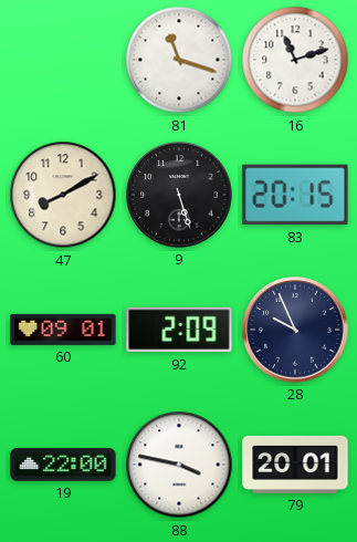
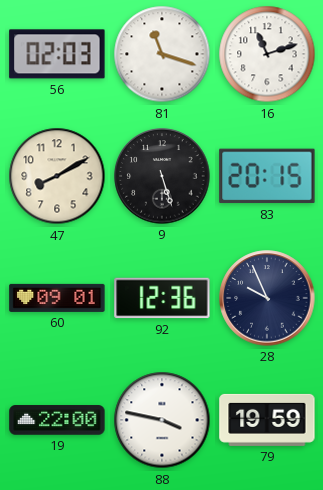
56: none -> 02:03 (57, 54)
92: 2:09 -> 12:36 (162, 298)
79: 20:01 -> 19:59 (267, 420)
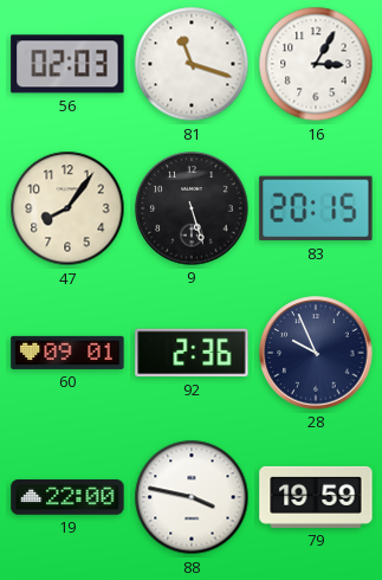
16: 11:12 -> 3:05 (316, 64)
47: 8:10 -> 8:06 (67, 208)
92: 12:36 -> 2:36 (192, 353)
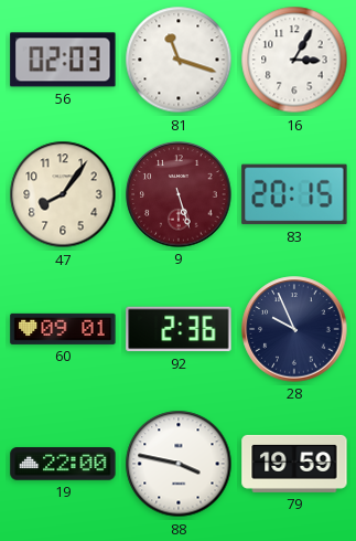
9 dial: black -> burgundy (179, 194)
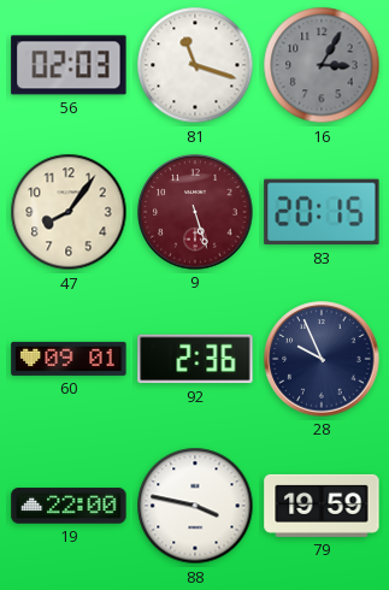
16 dial: white -> grey (322, 65)
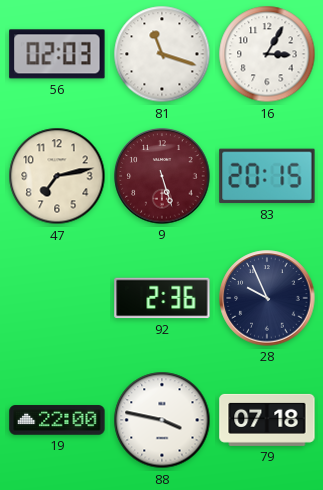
16 dial: grey -> white (267, 54)
47: 8:06 -> 7:13 (57, 176)
60: 09:01 -> none (69, 359)
79: 19:59 -> 07:18 (267, 420)
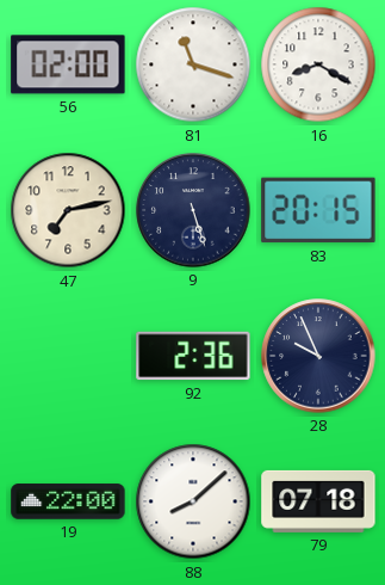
56: 02:03 -> 02:00 (68, 64)
16: 3:05 -> 8:20 (318, 64)
9 dial: burgundy -> navy (193, 210)
88: 3:47 -> 8:08 (193, 501)
